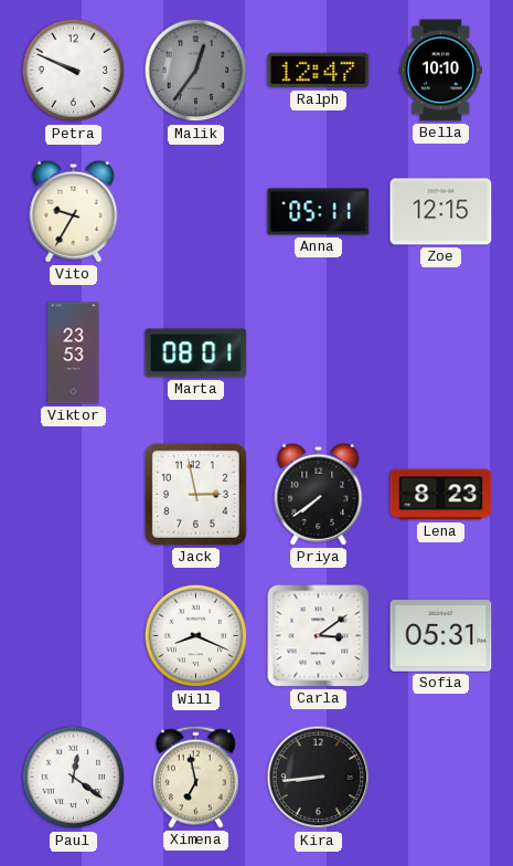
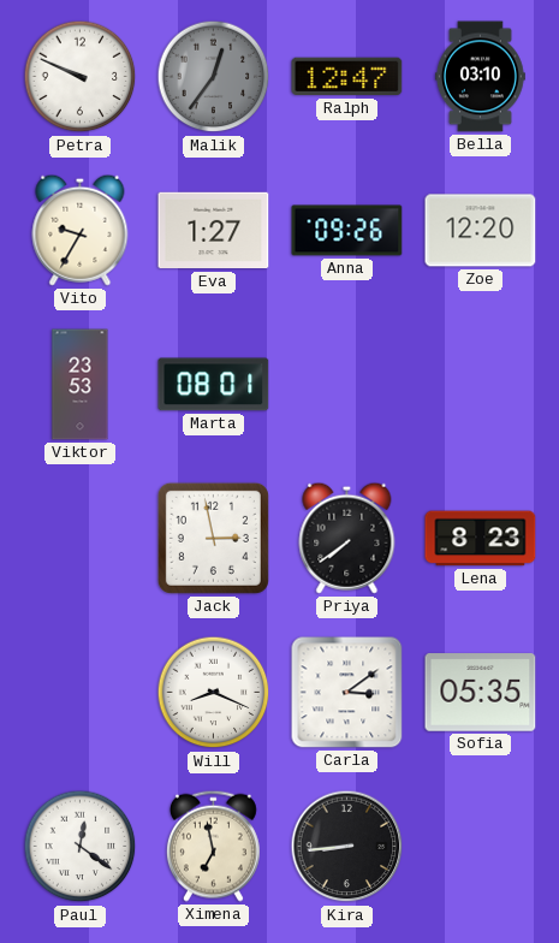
Bella: 10:10 -> 03:10 (480, 77)
Eva: none -> 1:27 (214, 231)
Anna: 05:11 -> 09:26 (347, 231)
Zoe: 12:15 -> 12:20 (481, 231)
Sofia: 05:31 -> 05:35 (481, 693)
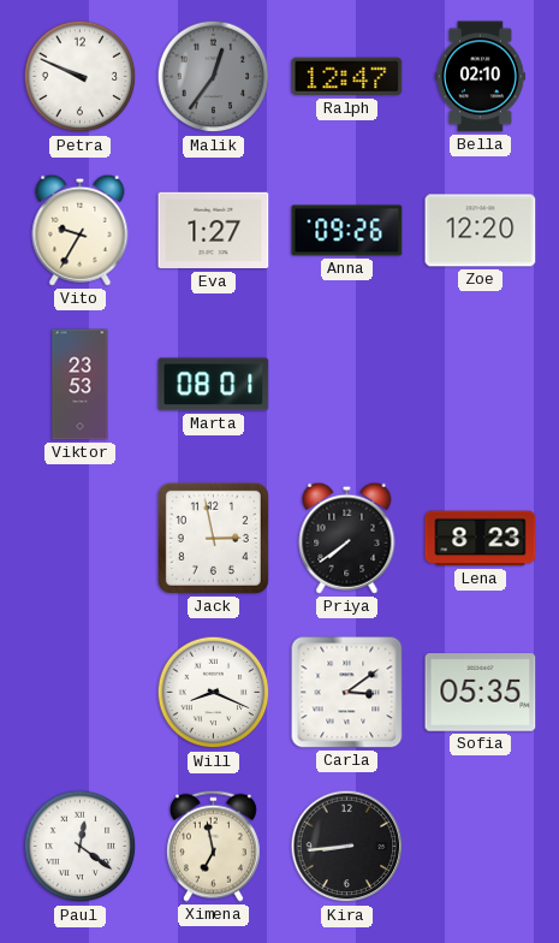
Bella: 03:10 -> 02:10 (480, 77)
